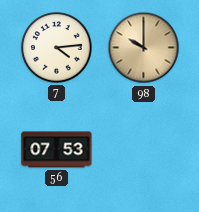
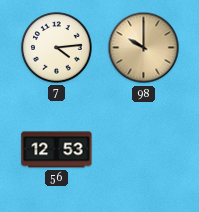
56: 07:53 -> 12:53 (57, 150)
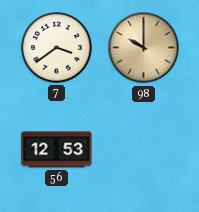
7: 4:14 -> 3:39 (57, 48)
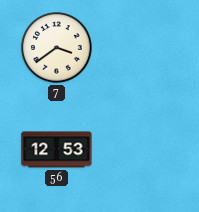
98: 10:00 -> none (144, 48)
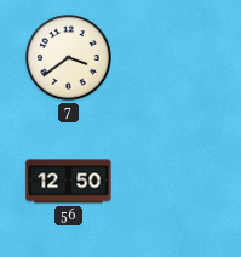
56: 12:53 -> 12:50 (69, 182)
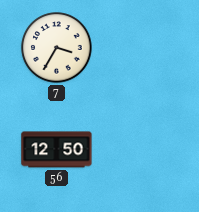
7: 3:39 -> 3:35 (57, 48)
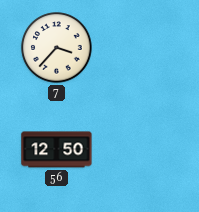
7: 3:35 -> 3:37 (57, 48)
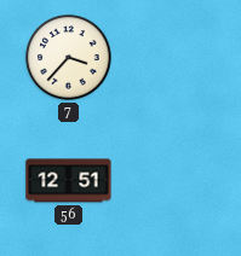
56: 12:50 -> 12:51 (69, 181)
